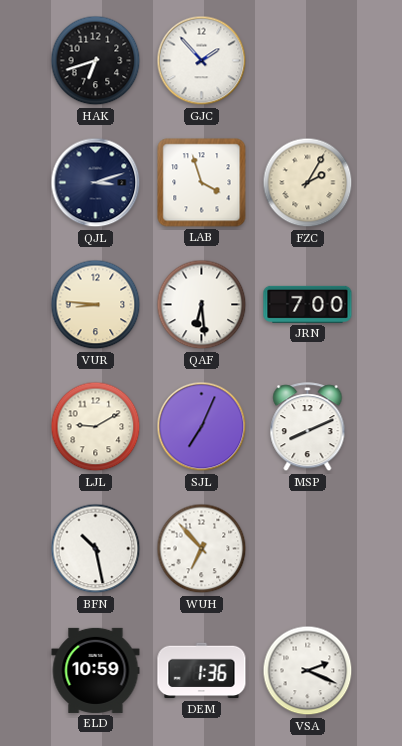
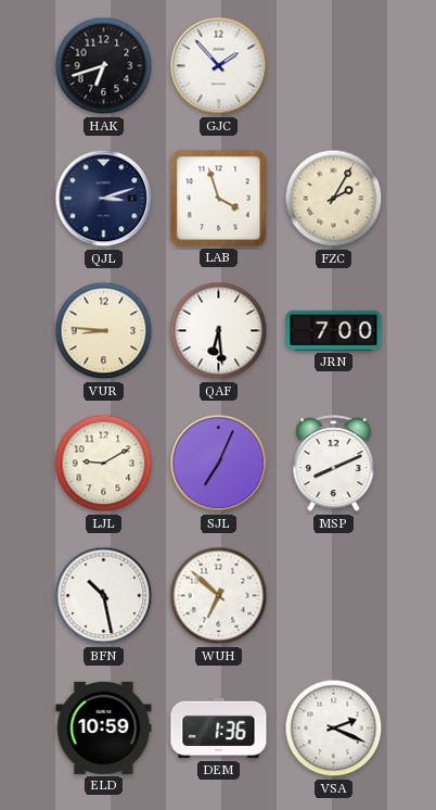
WUH: 6:53 -> 6:52 (219, 596)
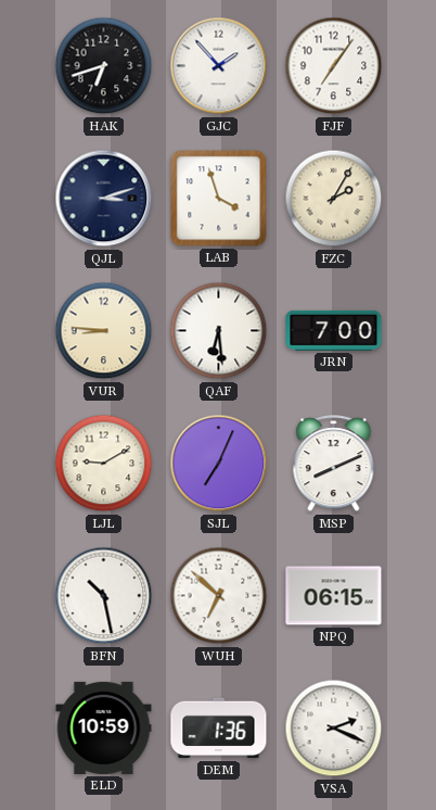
FJF: none -> 7:06 (334, 66)
NPQ: none -> 06:15 (334, 596)
